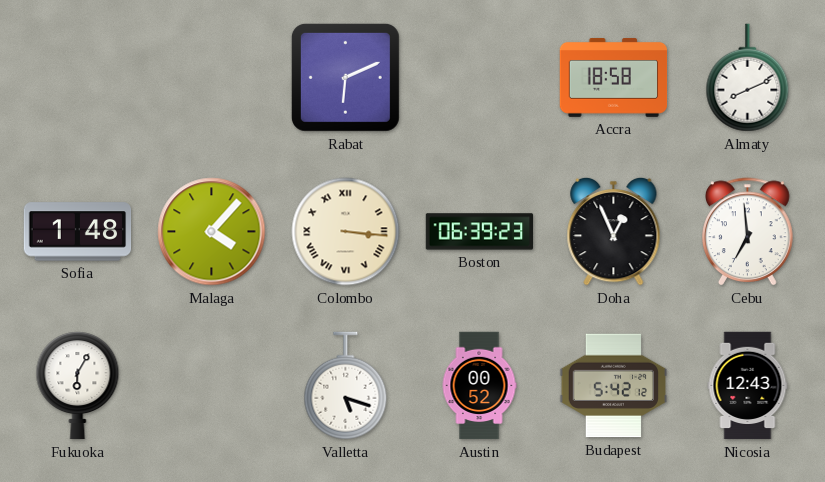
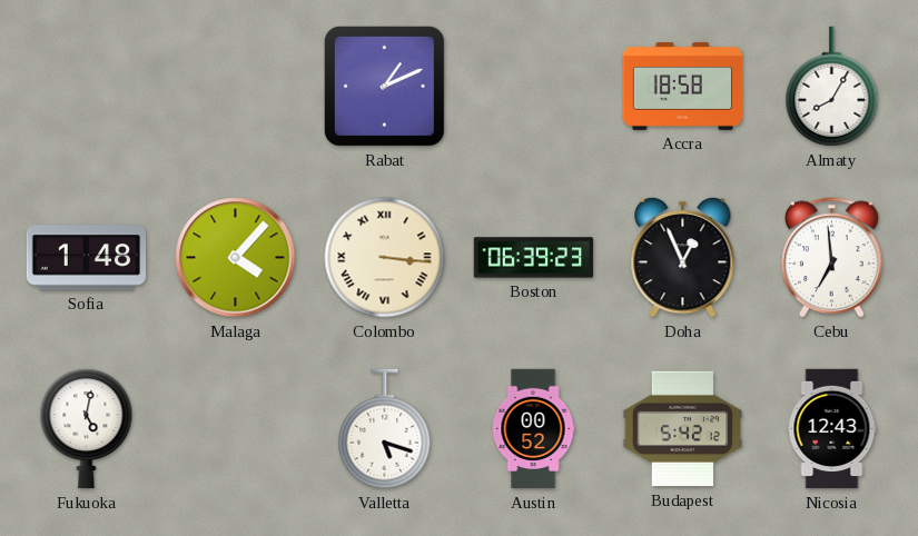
Rabat: 6:11 -> 1:11 (384, 86)
Almaty: 8:11 -> 8:05 (832, 87)
Fukuoka: 6:05 -> 5:02 (87, 429)
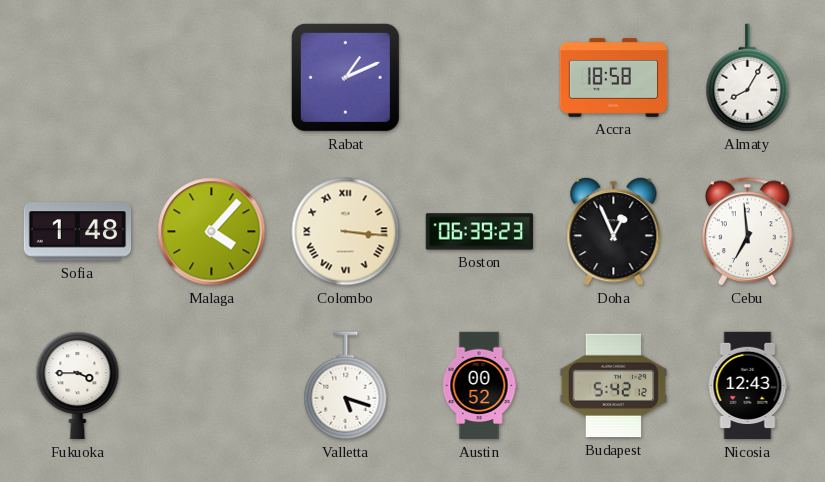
Fukuoka: 5:02 -> 3:45 (78, 386)
